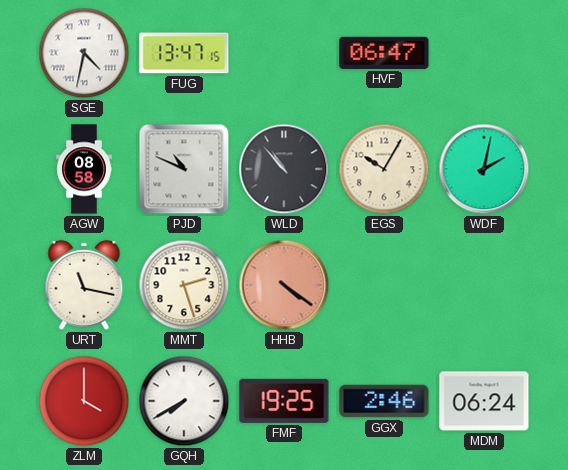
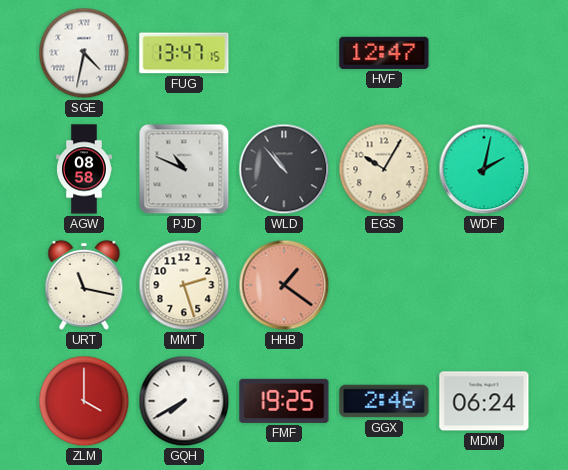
HVF: 06:47 -> 12:47 (384, 53)
HHB: 4:21 -> 1:21 (284, 285)
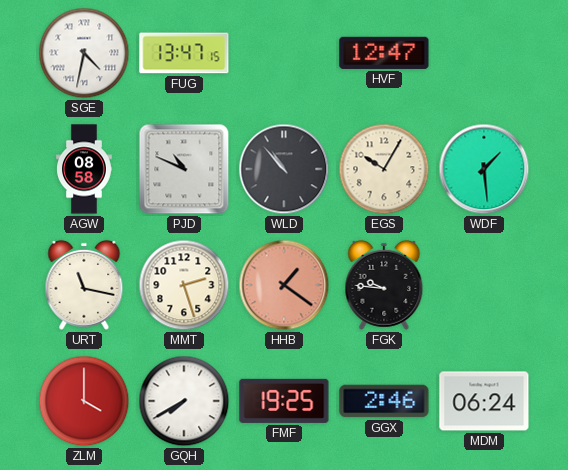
WDF: 2:02 -> 1:29 (484, 169)
FGK: none -> 9:46 (384, 285)
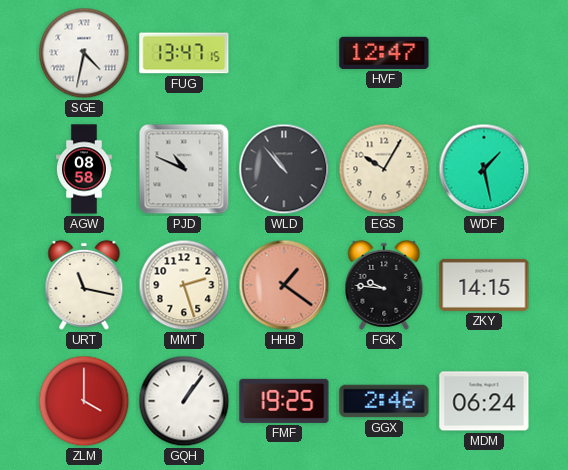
WDF: 1:29 -> 1:28 (484, 169)
ZKY: none -> 14:15 (484, 285)
GQH: 7:40 -> 1:06 (184, 401)
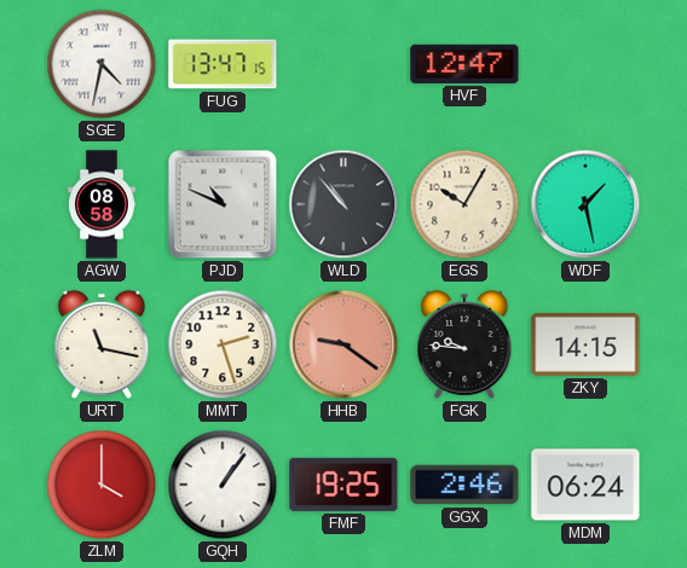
HHB: 1:21 -> 9:21 (344, 344)
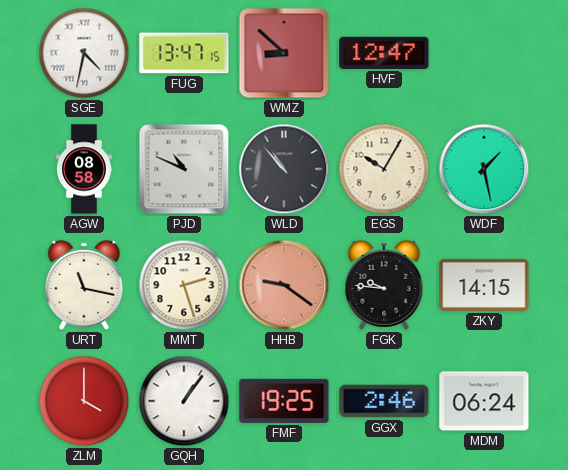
WMZ: none -> 8:52 (284, 53)
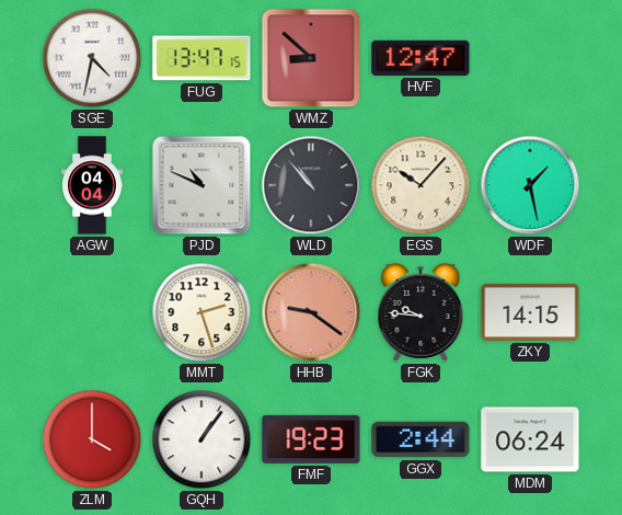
AGW: 08:58 -> 04:04 (93, 185)
EGS: 10:05 -> 10:07 (421, 185)
URT: 11:17 -> none (84, 285)
FMF: 19:25 -> 19:23 (311, 439)
GGX: 2:46 -> 2:44 (421, 439)
